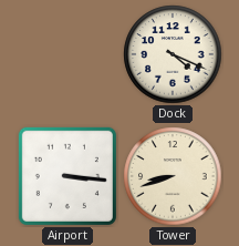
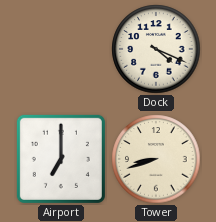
Airport: 3:16 -> 7:00 (61, 159)
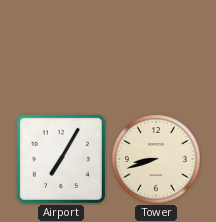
Dock: 4:19 -> none (156, 49)
Airport: 7:00 -> 7:05 (61, 159)
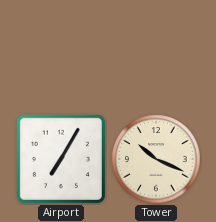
Tower: 8:42 -> 10:19 (156, 159)
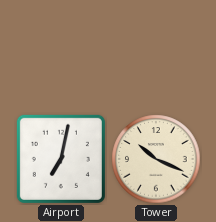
Airport: 7:05 -> 7:02 (61, 159)
